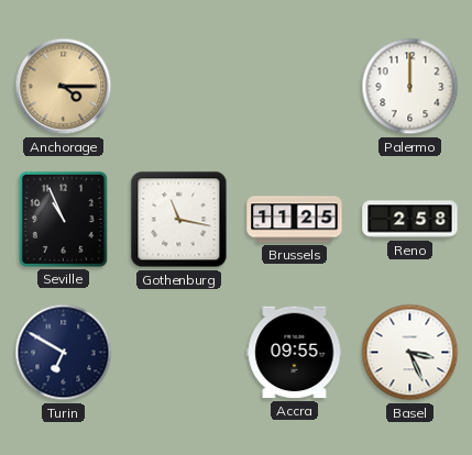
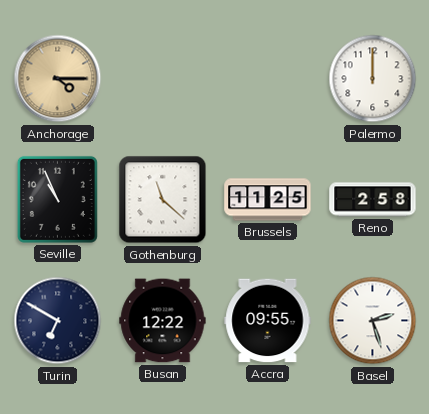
Gothenburg: 11:17 -> 11:22 (163, 200)
Busan: none -> 12:22 (163, 321)
Basel: 3:26 -> 2:27 (373, 321)
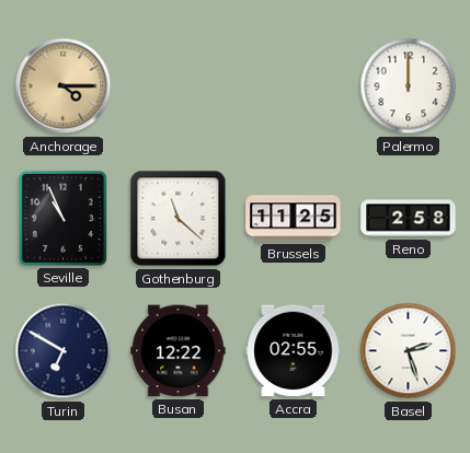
Accra: 09:55 -> 02:55 (294, 351)
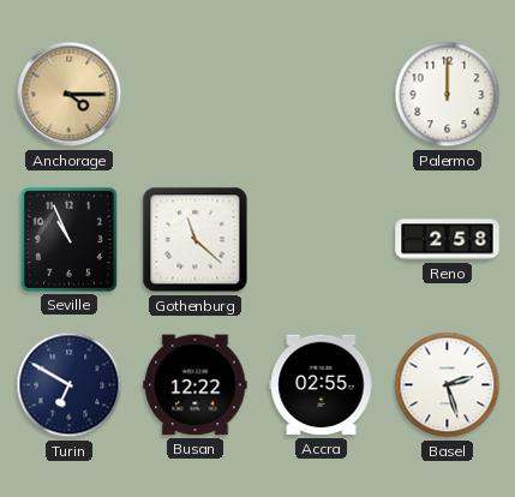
Brussels: 11:25 -> none (294, 219)
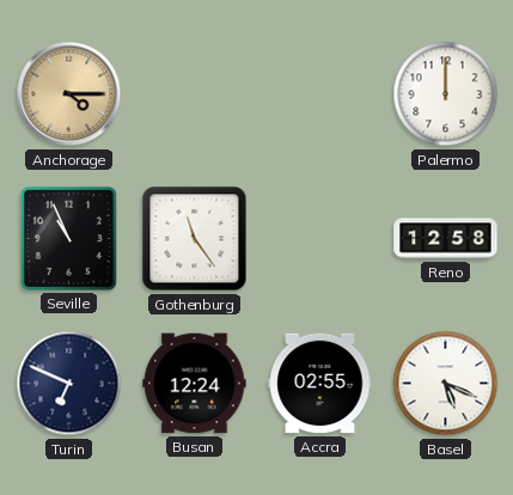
Gothenburg: 11:22 -> 11:24 (195, 239)
Reno: 2:58 -> 12:58 (446, 239)
Turin: 6:50 -> 6:49 (69, 384)
Busan: 12:22 -> 12:24 (195, 384)
Basel: 2:27 -> 5:19 (446, 384)
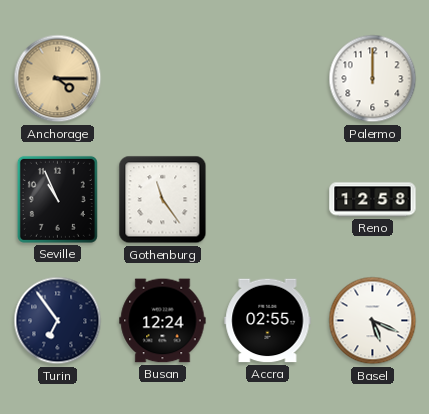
Turin: 6:49 -> 6:54 (58, 321)
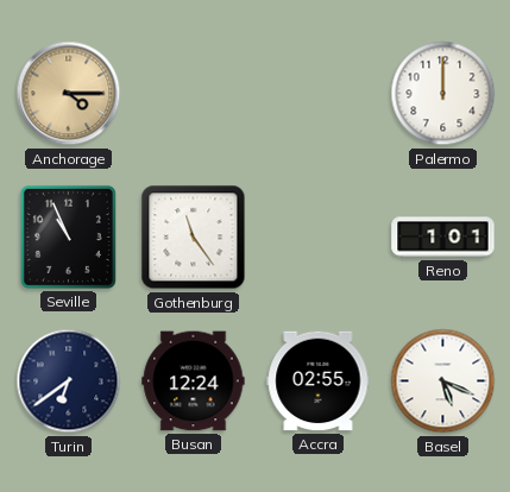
Reno: 12:58 -> 1:01 (443, 238)
Turin: 6:54 -> 6:39 (69, 381)
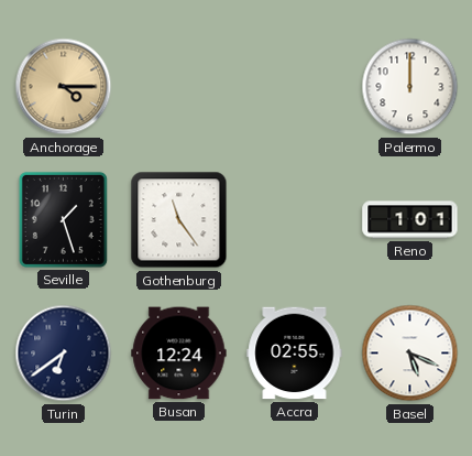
Seville: 10:56 -> 1:27 (63, 219)
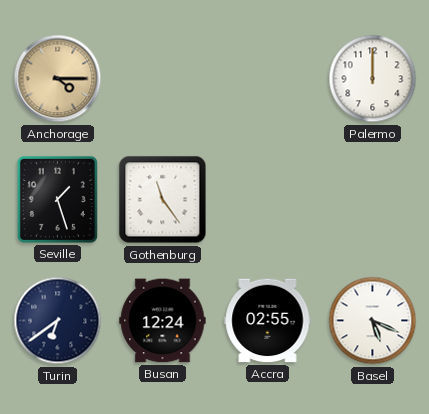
Reno: 1:01 -> none (410, 220)
